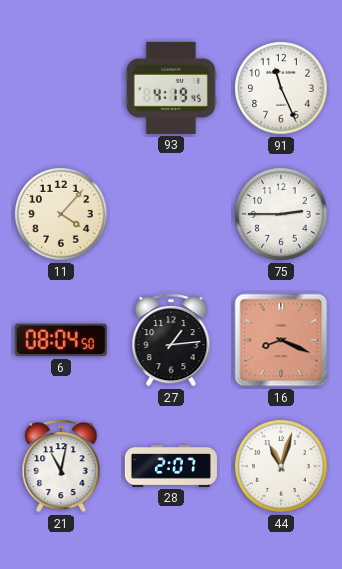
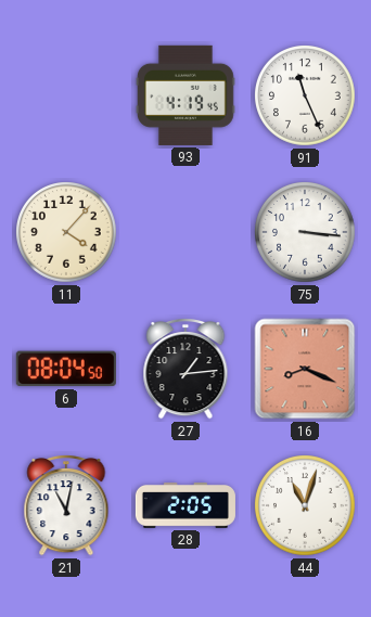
75: 2:45 -> 3:16 (306, 233)
28: 2:07 -> 2:05 (185, 506)
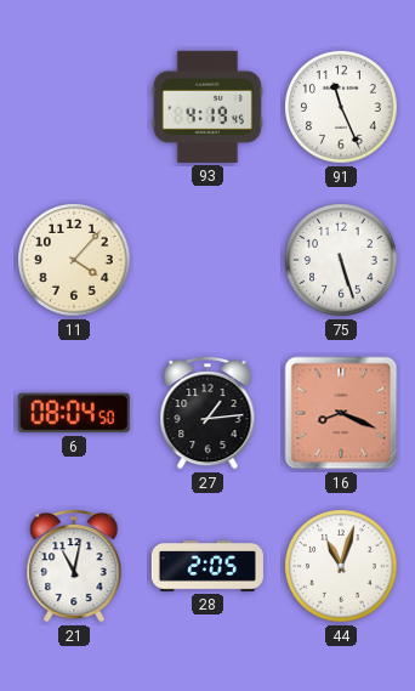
75: 3:16 -> 5:27 (342, 261)
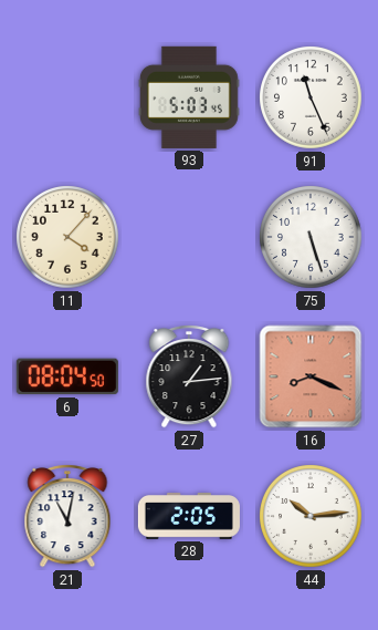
93: 4:19 -> 5:03 (189, 97)
44: 11:03 -> 10:14 (312, 517)
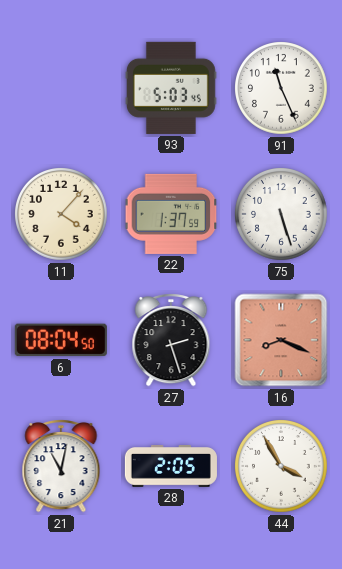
22: none -> 1:37 (171, 214)
27: 1:14 -> 2:27 (171, 341)
44: 10:14 -> 3:55 (282, 467)
